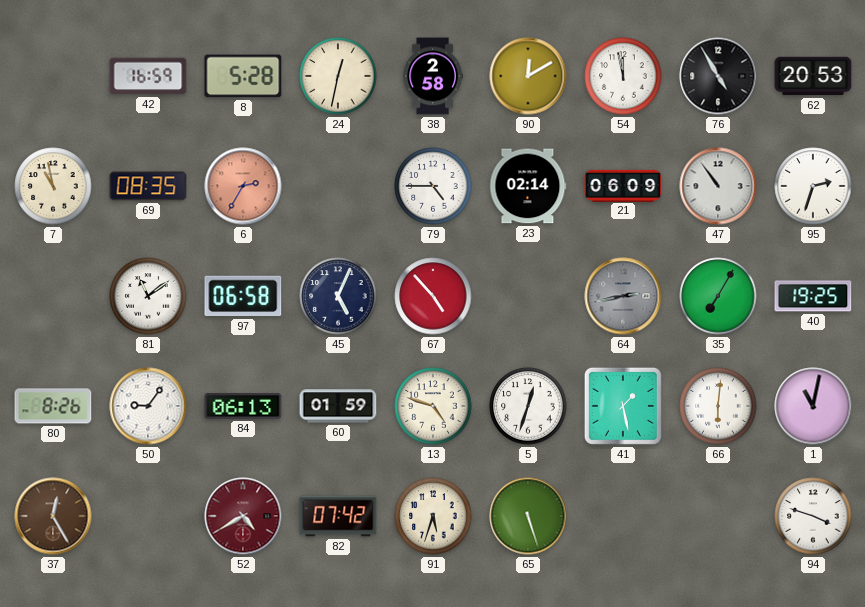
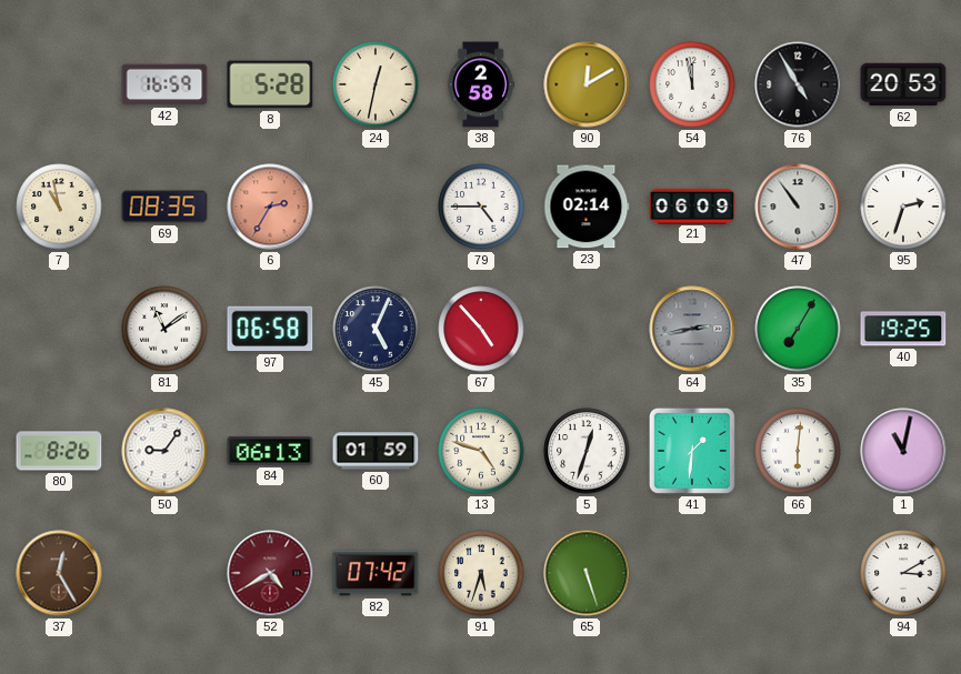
41: 1:28 -> 1:31 (692, 451)
94: 3:48 -> 3:10 (903, 573)
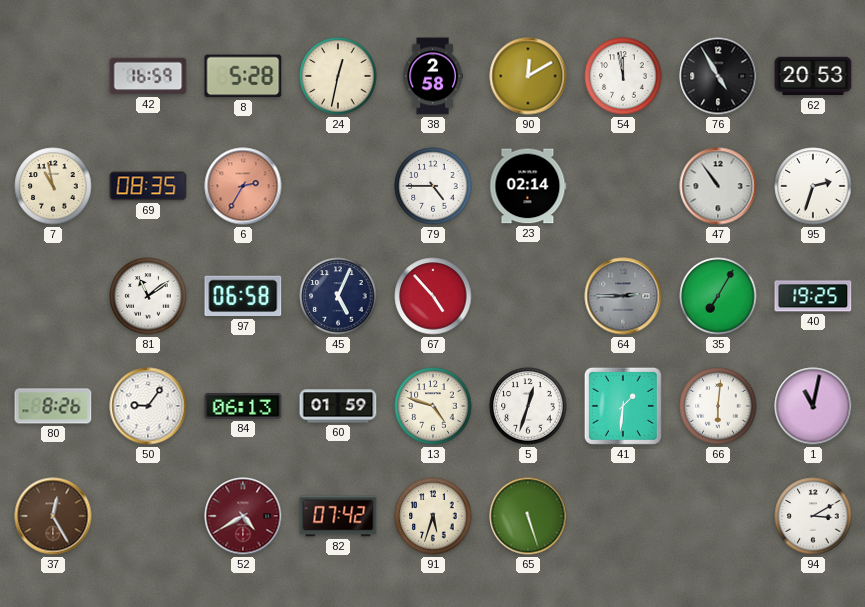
21: 06:09 -> none (692, 205)
64: 2:43 -> 2:45 (623, 296)
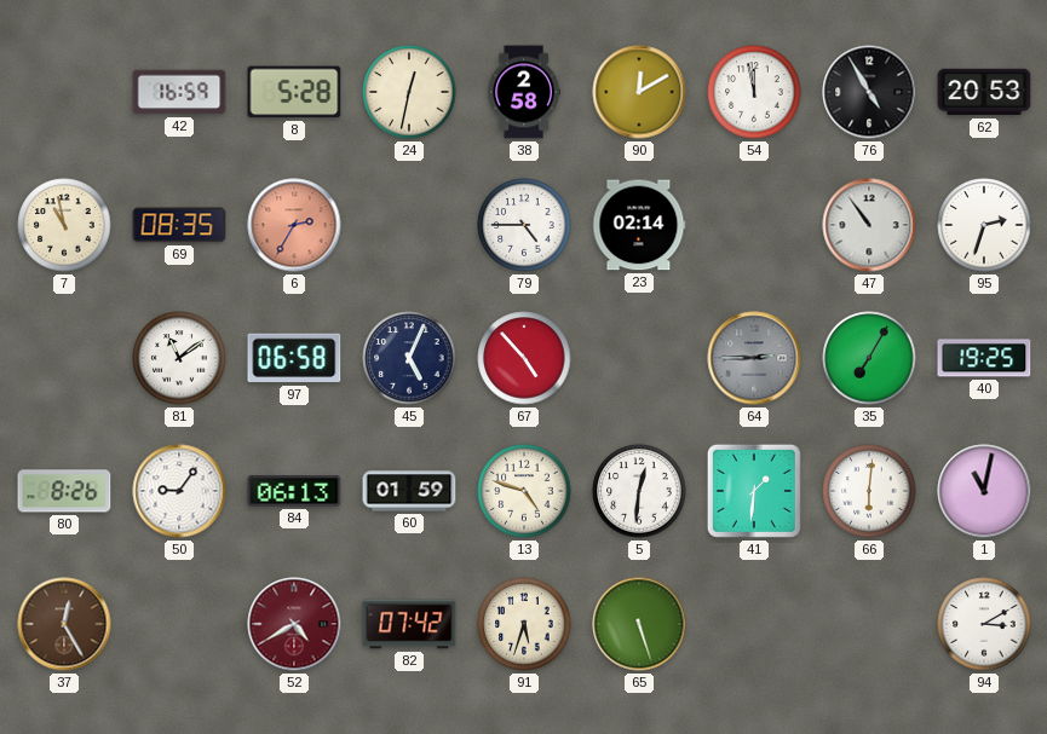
5: 12:33 -> 12:31 (639, 491)
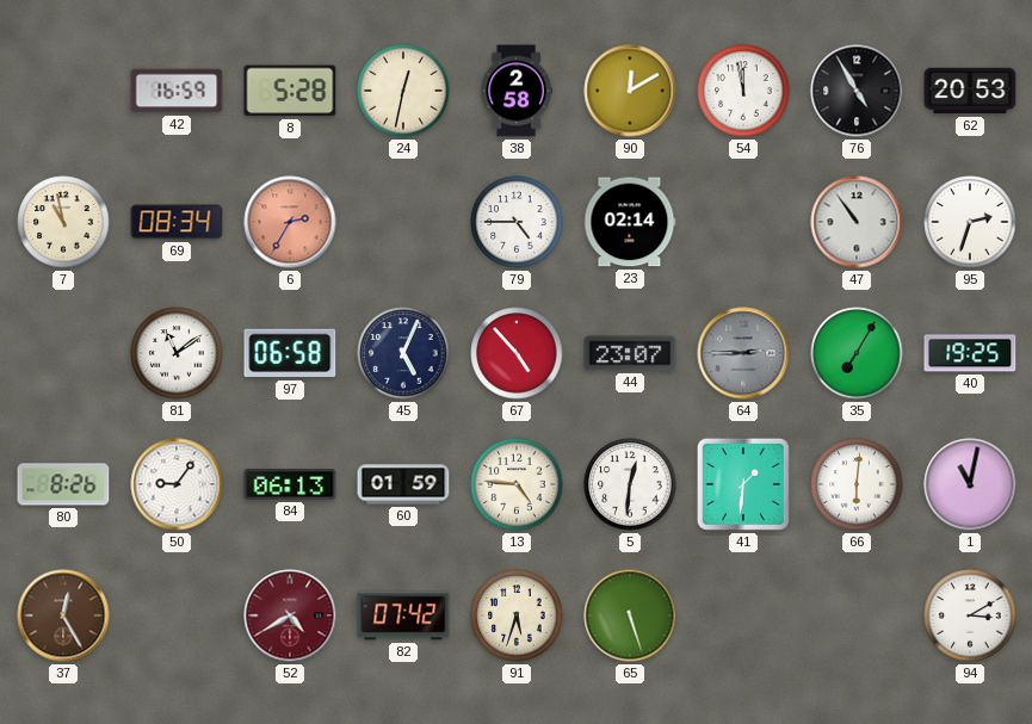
69: 08:35 -> 08:34 (177, 222)
44: none -> 23:07 (630, 353)
13: 4:48 -> 4:46 (517, 484)
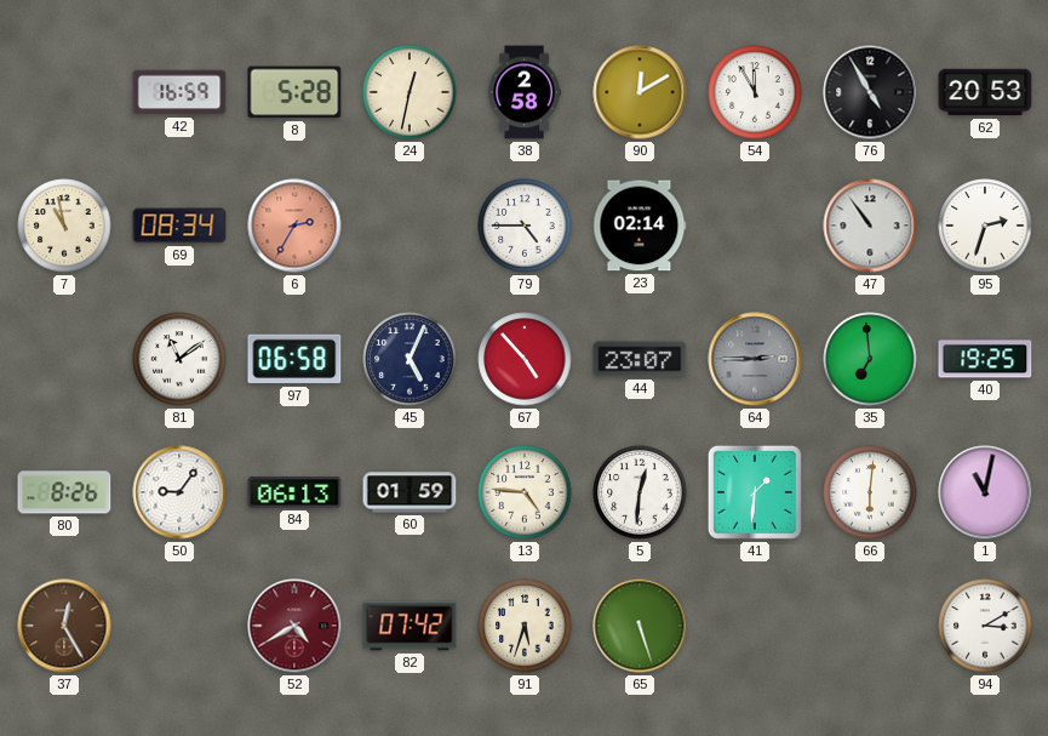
54: 11:58 -> 11:55 (755, 92)
35: 7:05 -> 6:59 (870, 359)
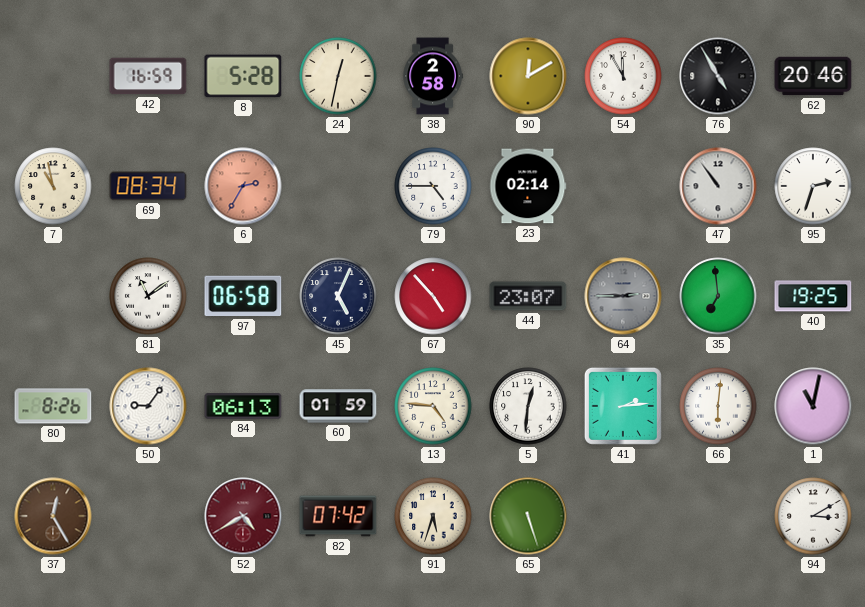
62: 20:53 -> 20:46 (813, 76)
41: 1:31 -> 2:14 (623, 406)
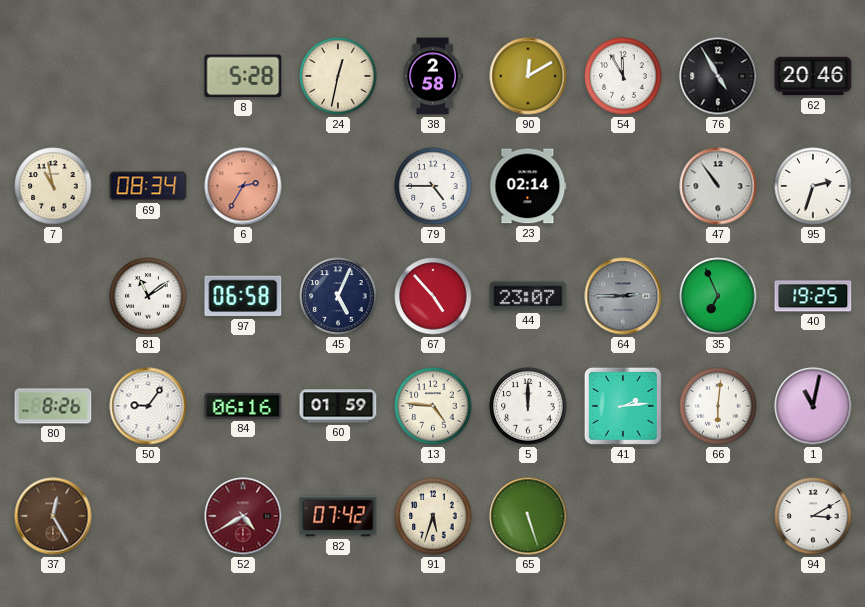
42: 16:59 -> none (148, 76)
35: 6:59 -> 6:56 (718, 296)
84: 06:13 -> 06:16 (243, 406)
5: 12:31 -> 12:00 (528, 406)
